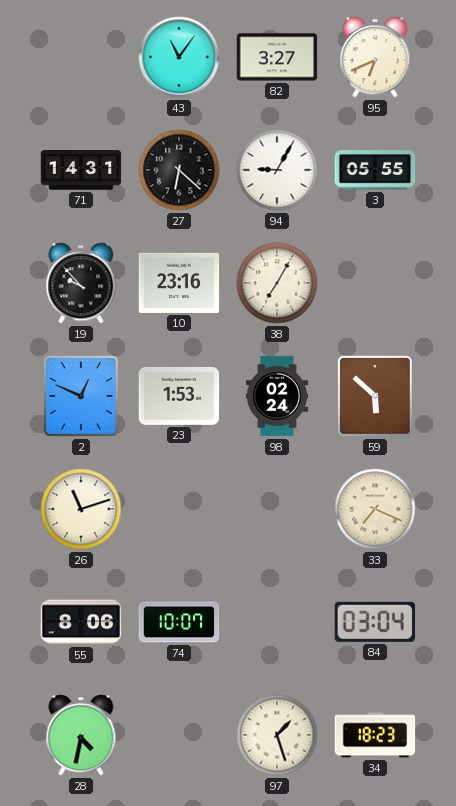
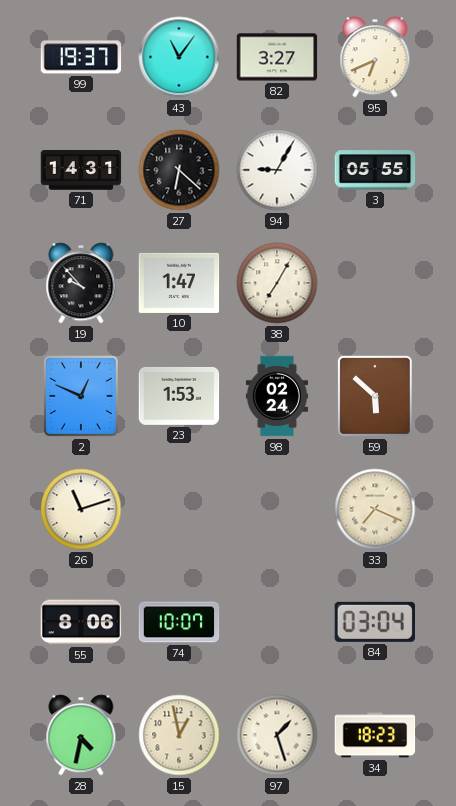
99: none -> 19:37 (81, 57)
10: 23:16 -> 1:47 (179, 283)
15: none -> 12:58 (179, 735)
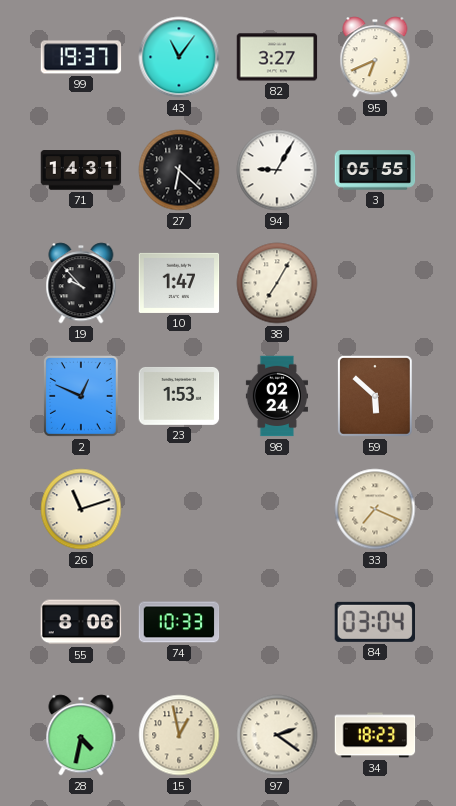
74: 10:07 -> 10:33 (179, 622)
97: 1:27 -> 2:21 (277, 735)
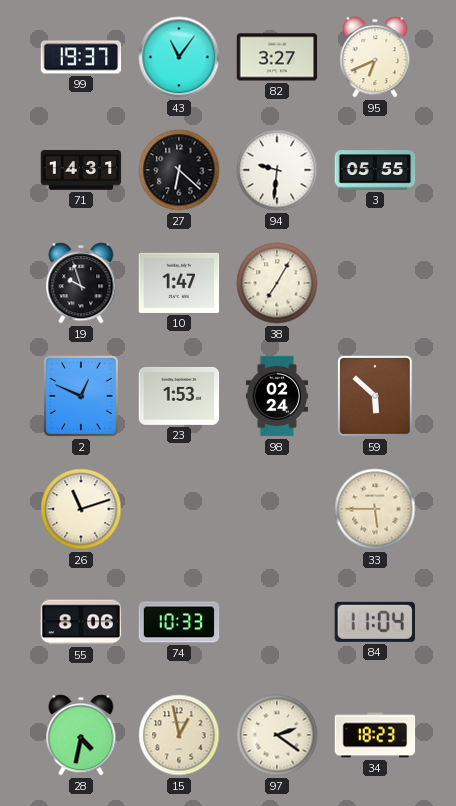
94: 9:05 -> 9:31 (277, 170)
19: 9:53 -> 9:57 (81, 283)
33: 7:19 -> 5:45 (375, 509)
84: 03:04 -> 11:04 (374, 622)
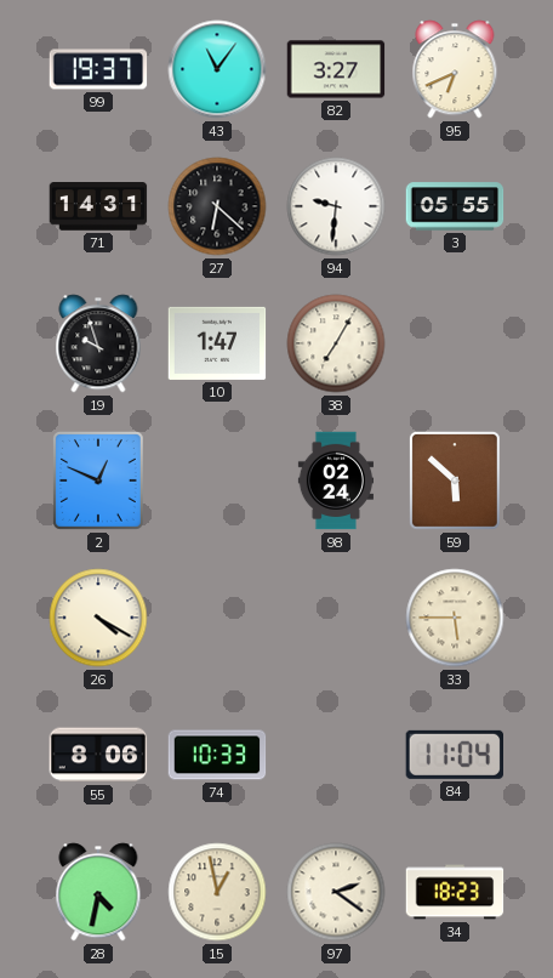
23: 1:53 -> none (179, 396)
26: 11:12 -> 4:20 (98, 618)
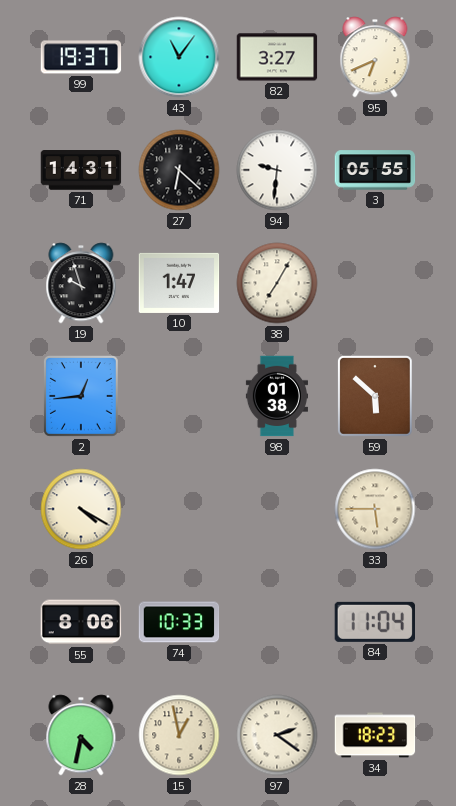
2: 12:49 -> 12:44 (82, 397)
98: 02:24 -> 01:38 (276, 396)
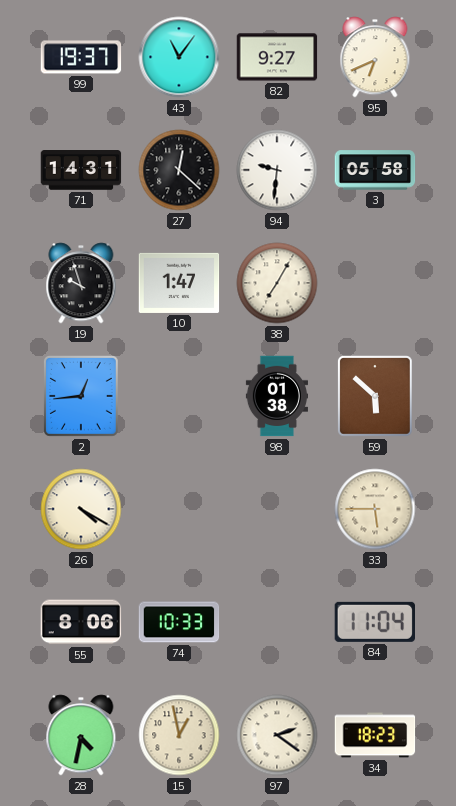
82: 3:27 -> 9:27 (277, 57)
27: 6:22 -> 12:22 (179, 170)
3: 05:55 -> 05:58 (375, 170)
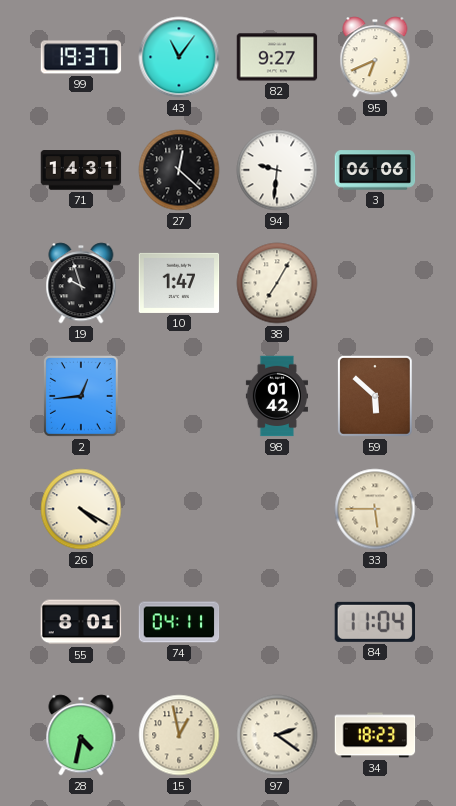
3: 05:58 -> 06:06 (375, 170)
98: 01:38 -> 01:42 (276, 396)
55: 8:06 -> 8:01 (81, 622)
74: 10:33 -> 04:11 (179, 622)
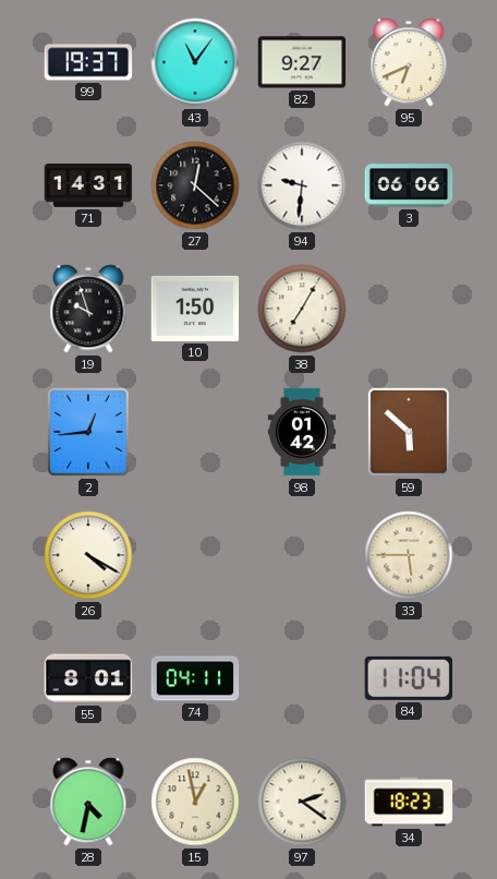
10: 1:47 -> 1:50 (195, 309)
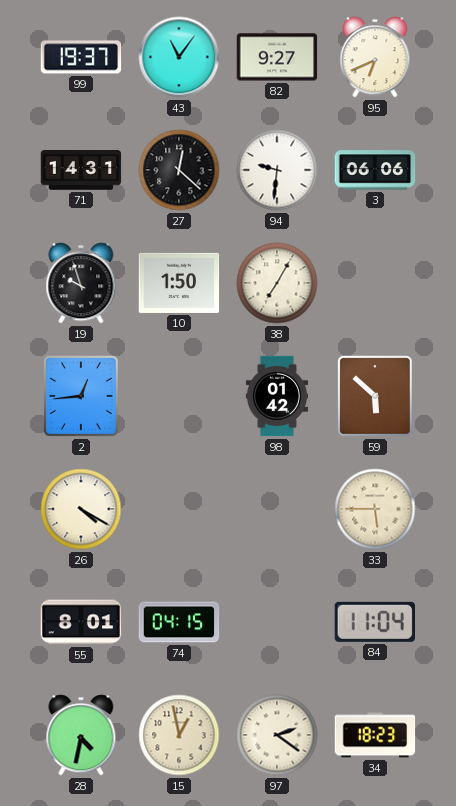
74: 04:11 -> 04:15 (179, 622)
